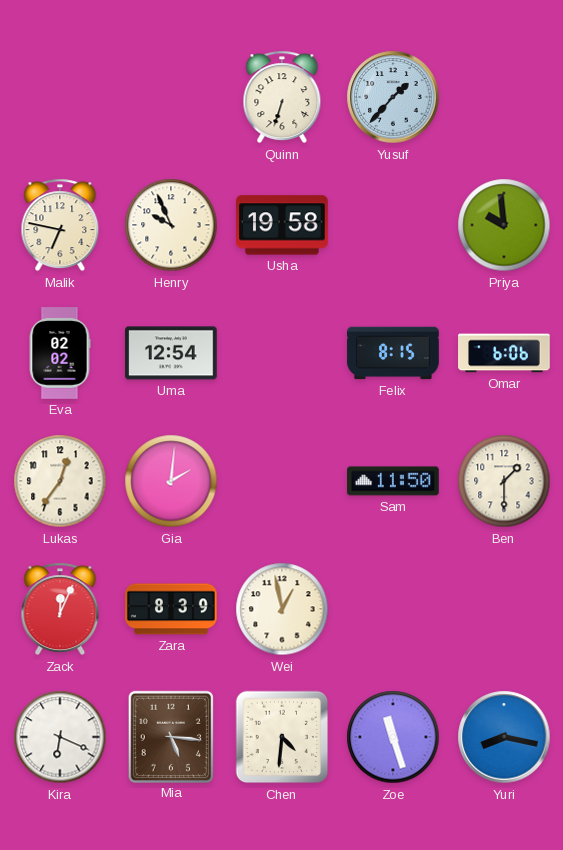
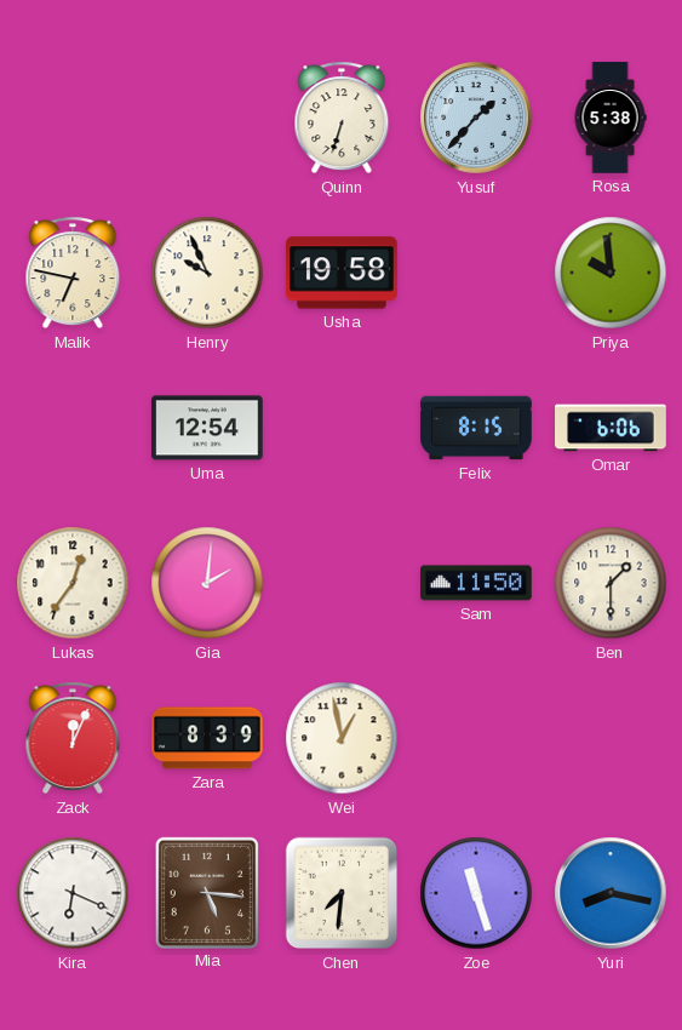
Rosa: none -> 5:38 (611, 118)
Eva: 02:02 -> none (60, 353)
Chen: 4:31 -> 7:31 (342, 893)
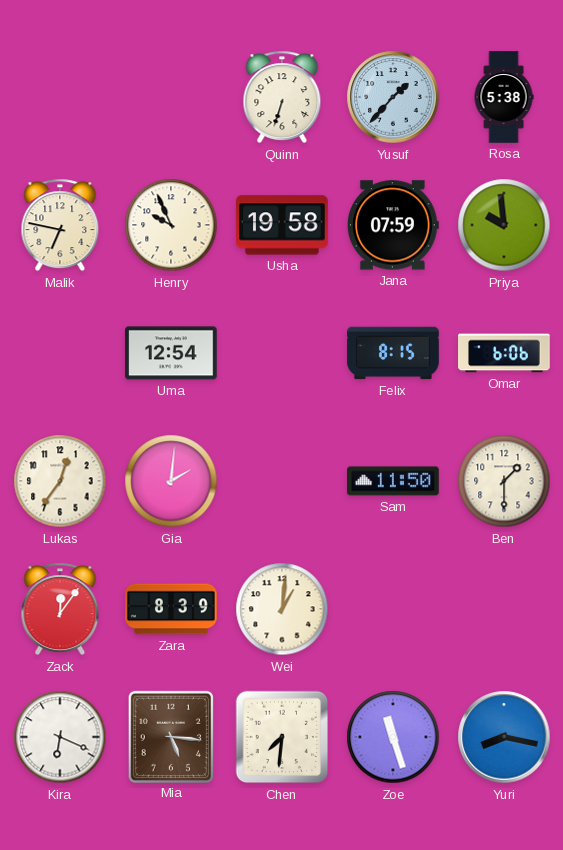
Jana: none -> 07:59 (393, 225)
Zack: 12:04 -> 12:06 (60, 609)
Wei: 12:58 -> 1:01 (282, 609)
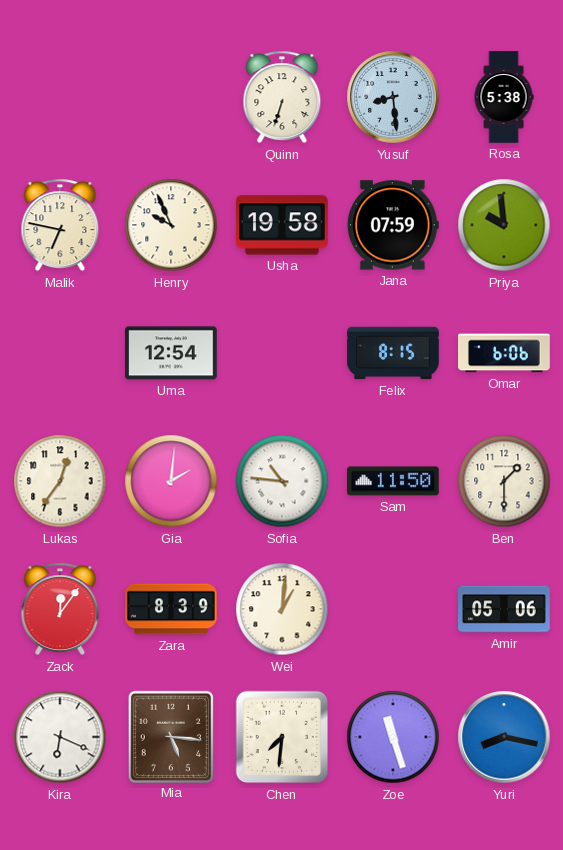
Yusuf: 1:37 -> 8:29 (393, 97)
Sofia: none -> 10:46 (282, 481)
Amir: none -> 05:06 (504, 609)
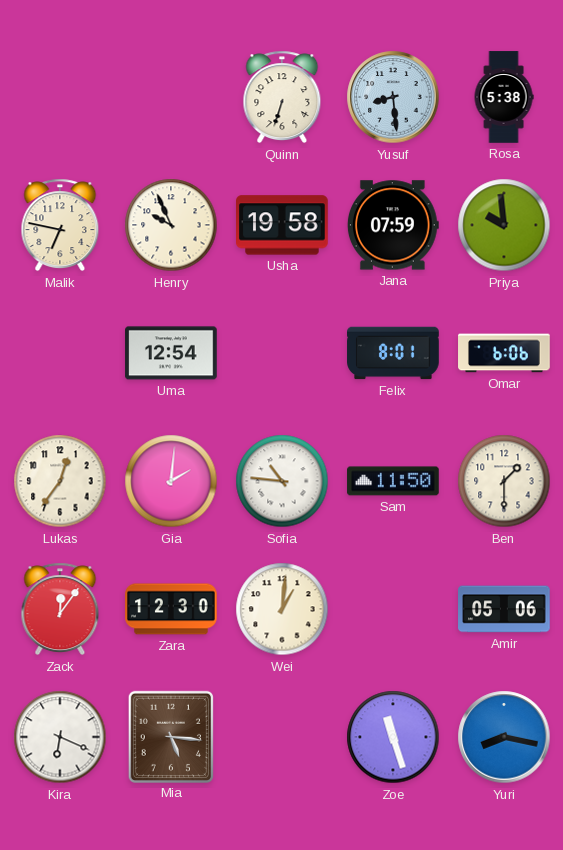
Felix: 8:15 -> 8:01 (393, 353)
Zara: 8:39 -> 12:30 (171, 609)
Chen: 7:31 -> none (282, 737)
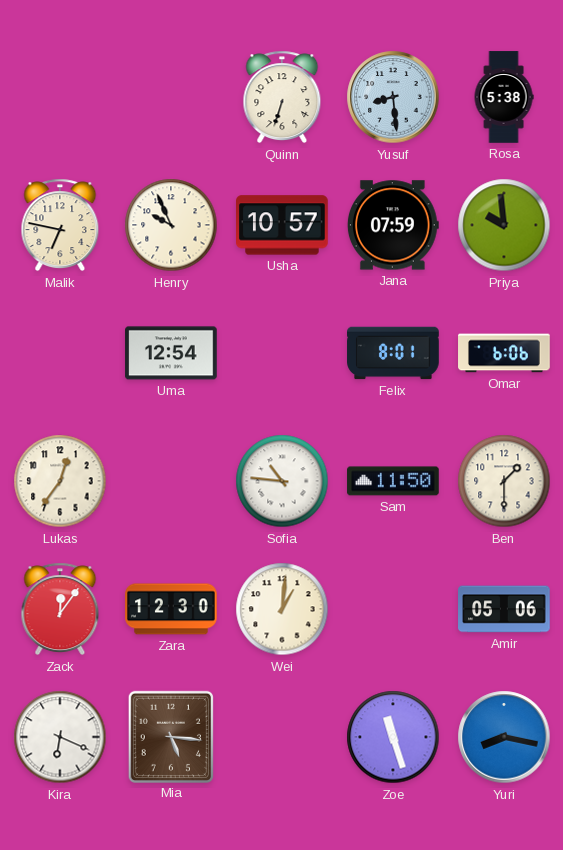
Usha: 19:58 -> 10:57 (282, 225)
Gia: 2:01 -> none (171, 481)
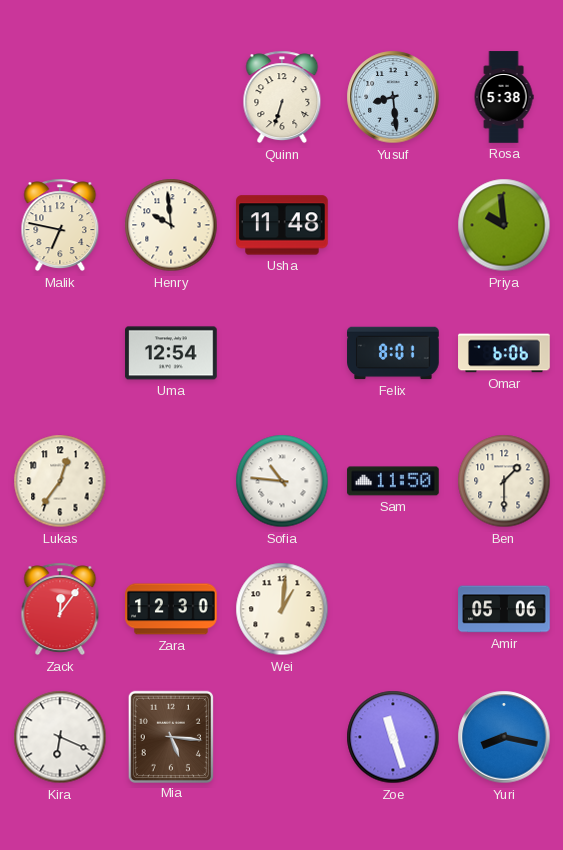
Henry: 9:56 -> 9:59 (171, 225)
Usha: 10:57 -> 11:48 (282, 225)
Jana: 07:59 -> none (393, 225)
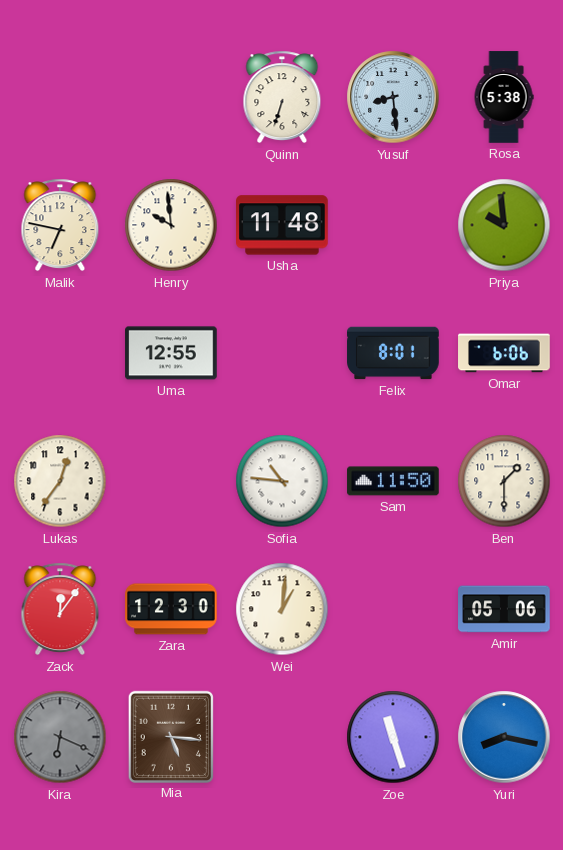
Uma: 12:54 -> 12:55 (171, 353)
Kira dial: white -> grey (60, 737)
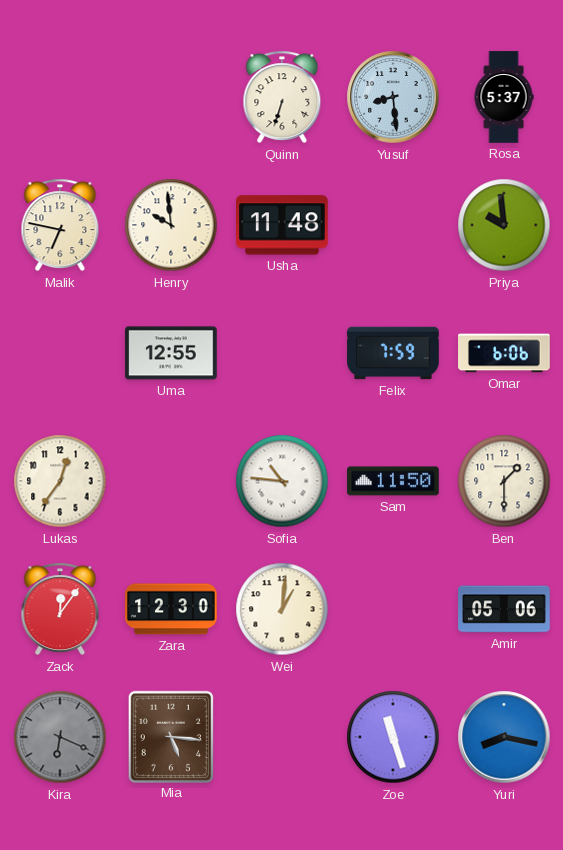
Rosa: 5:38 -> 5:37 (504, 97)
Felix: 8:01 -> 7:59 (393, 353)
